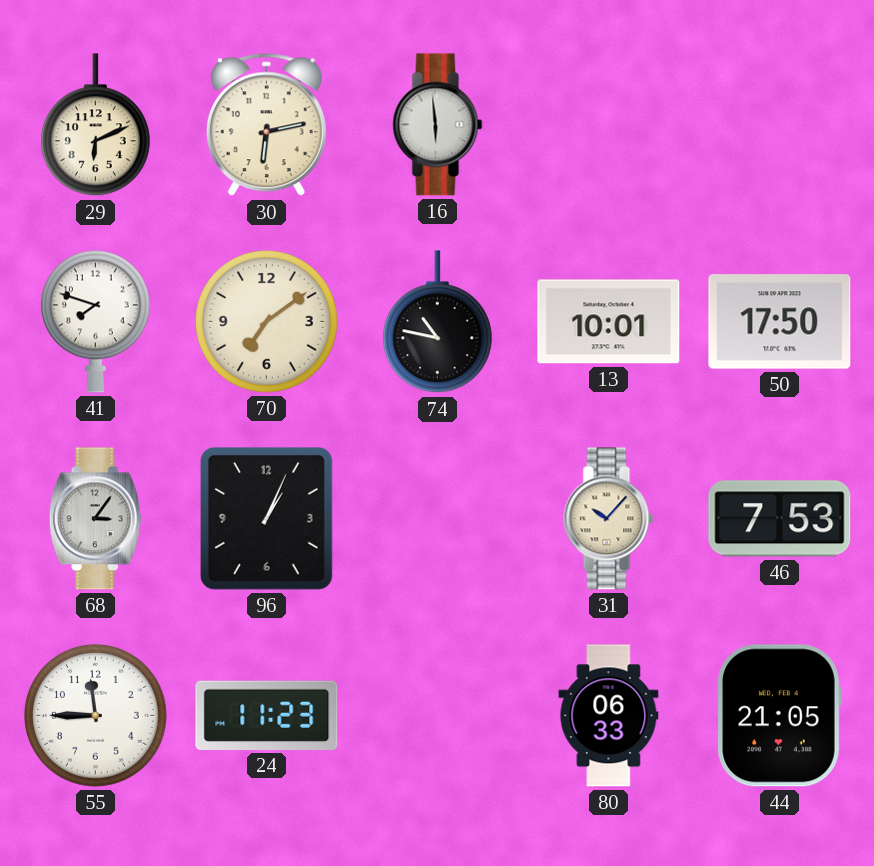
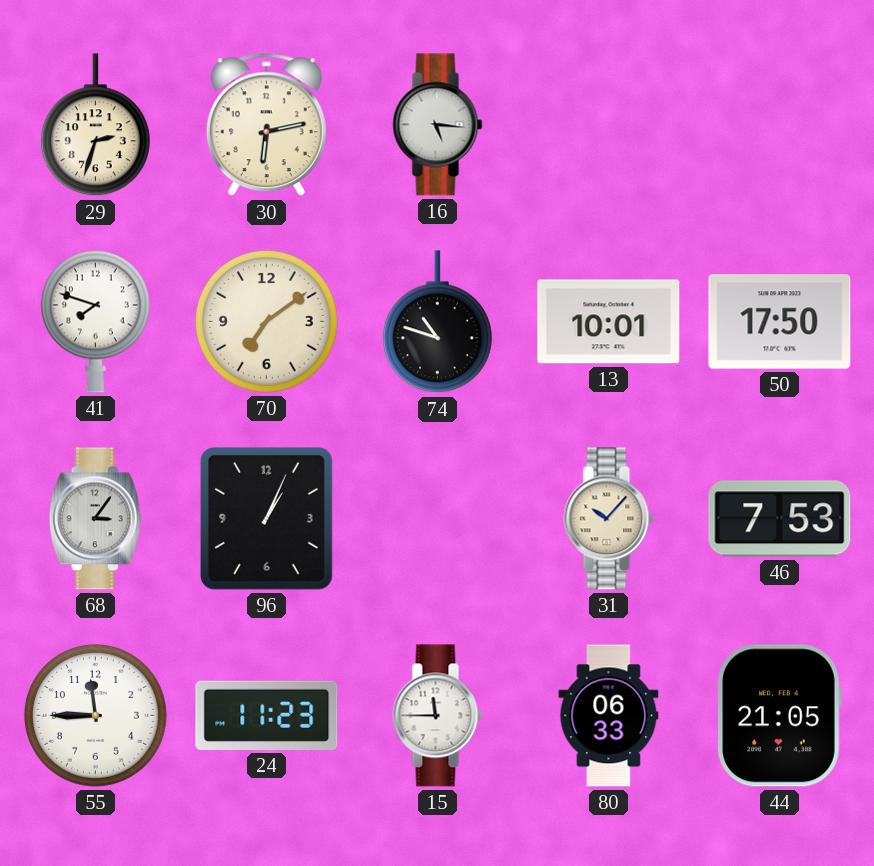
29: 6:11 -> 2:33 (95, 125)
16: 5:59 -> 5:16 (438, 125)
74: 10:47 -> 10:48 (437, 322)
15: none -> 11:45 (438, 716)
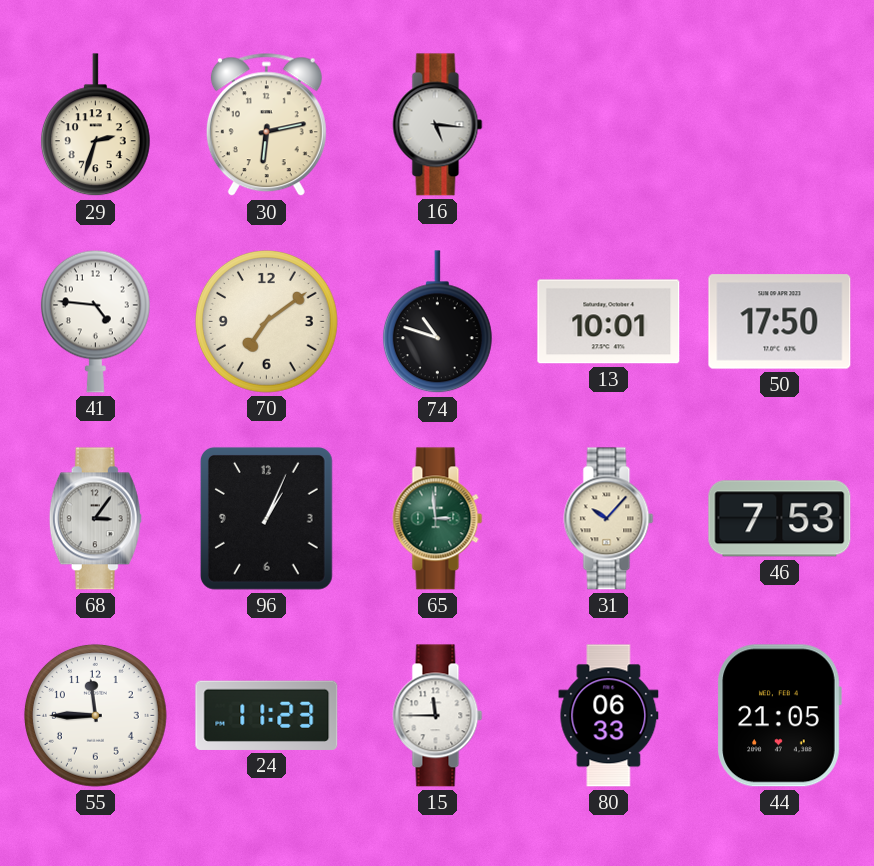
41: 7:48 -> 4:46 (95, 321)
65: none -> 2:59 (438, 519)
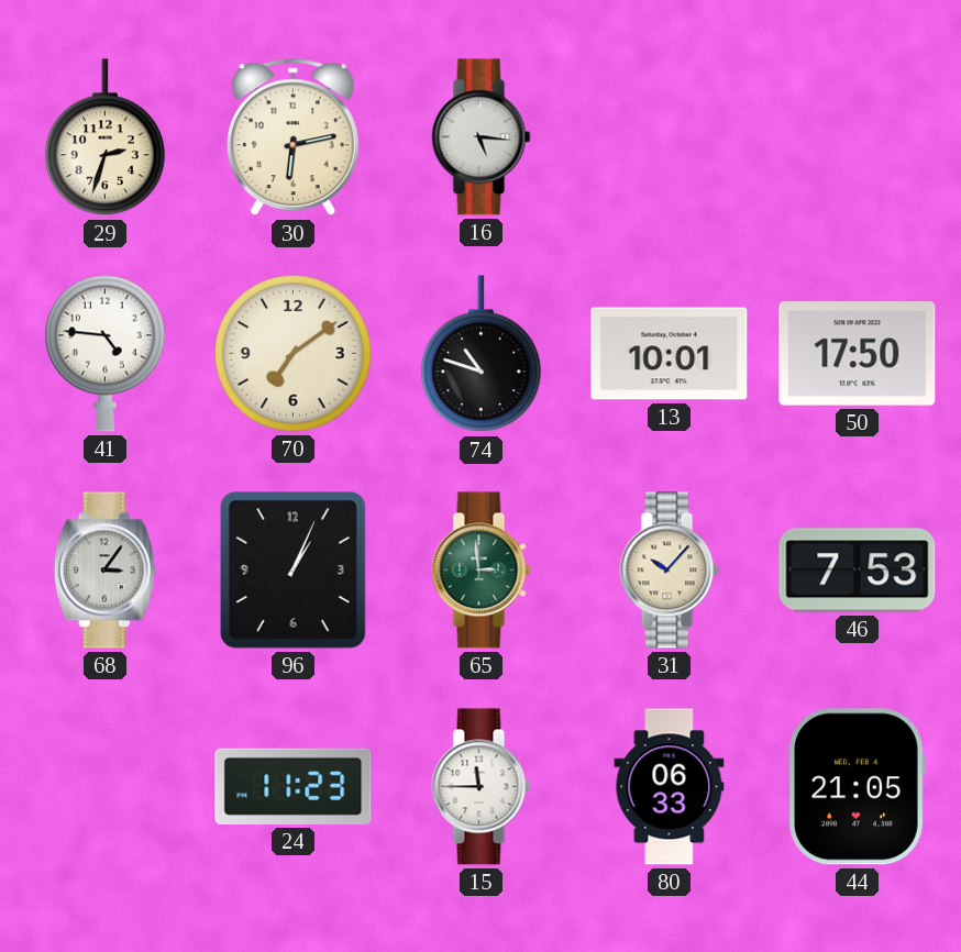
55: 11:45 -> none (95, 715)
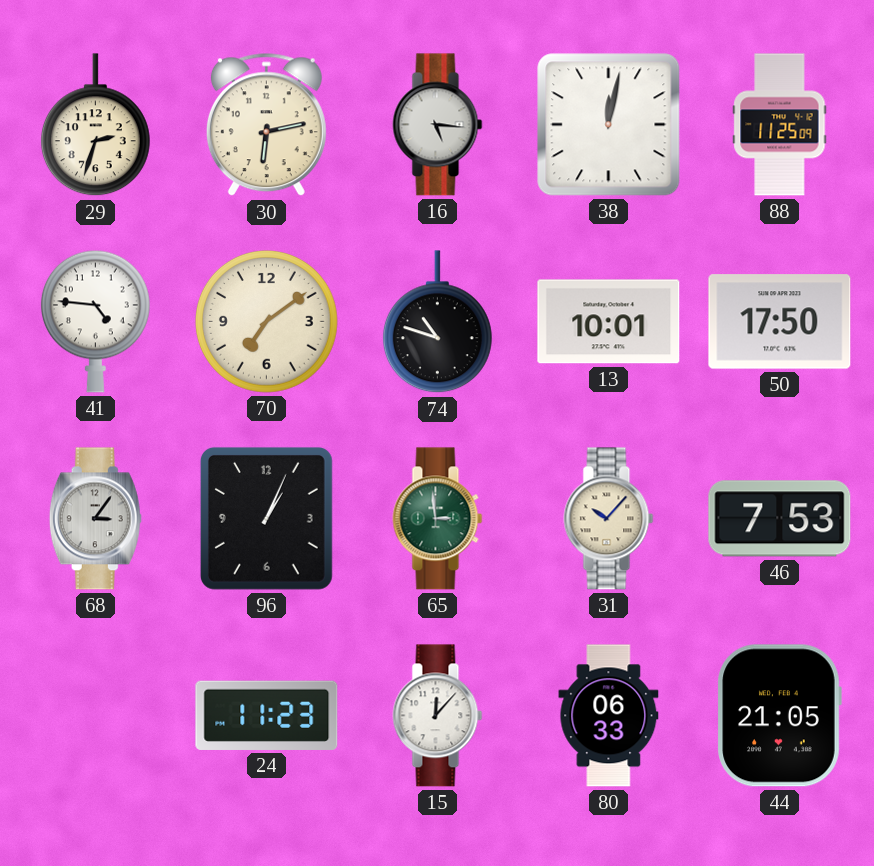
38: none -> 12:02 (609, 125)
88: none -> 11:25 (780, 125)
15: 11:45 -> 12:07 (438, 716)
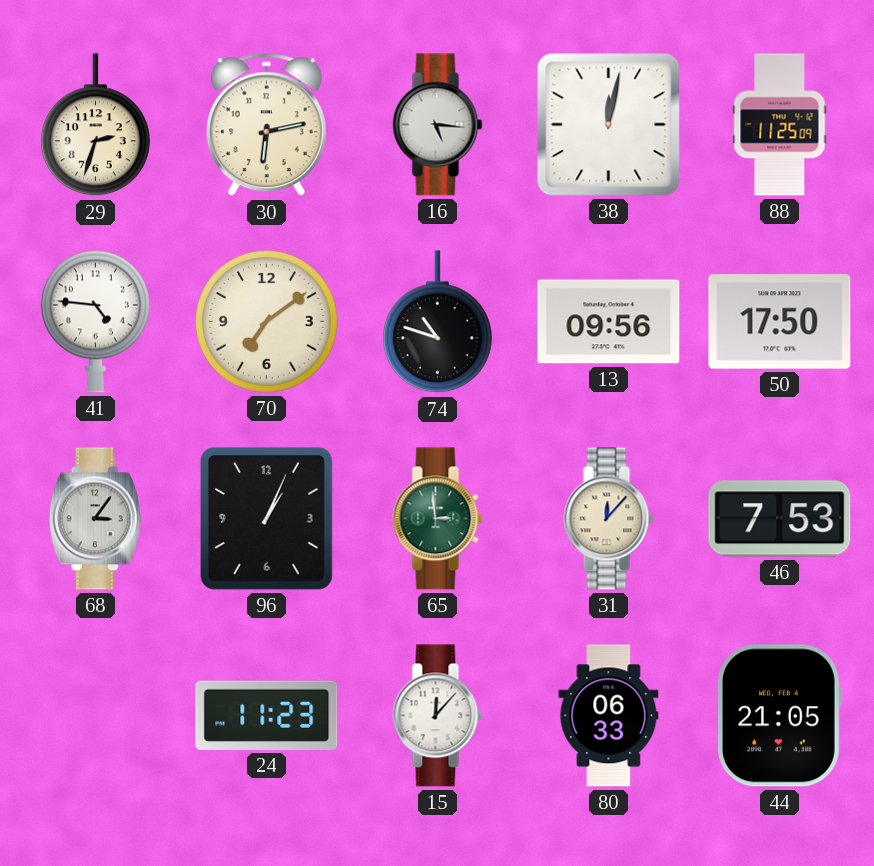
13: 10:01 -> 09:56 (609, 322)
31: 10:07 -> 12:07 (609, 519)
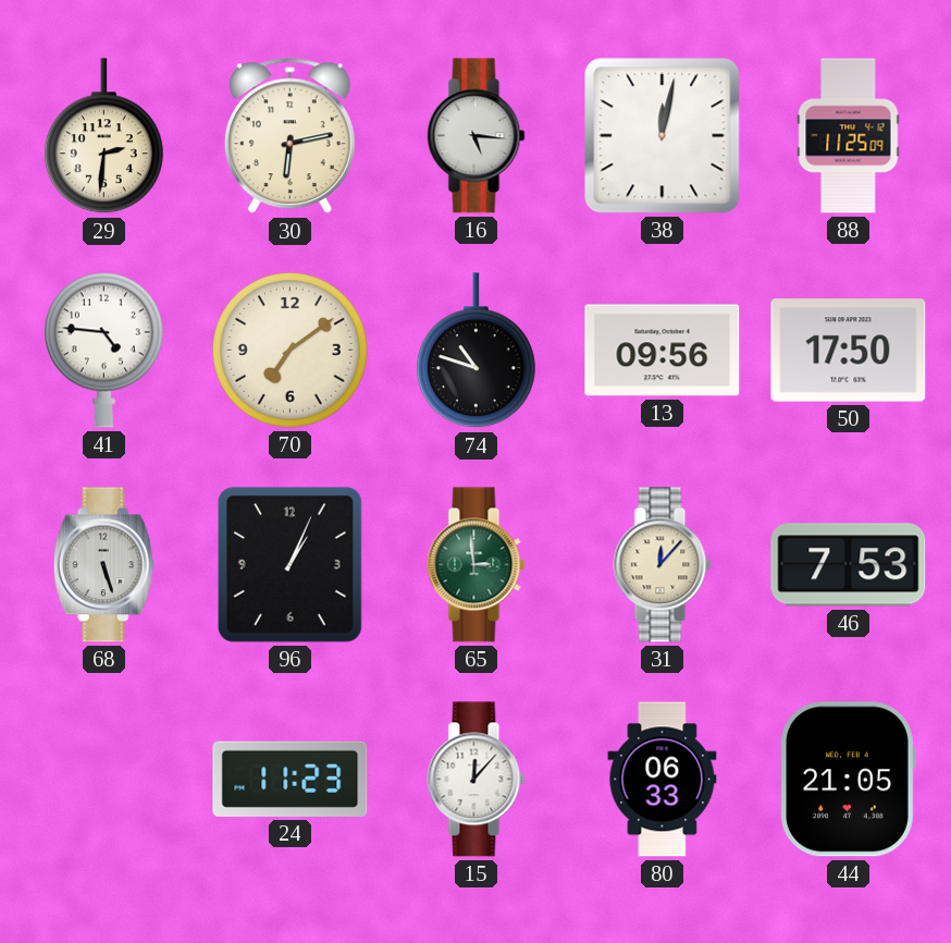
29: 2:33 -> 2:31 (103, 136)
68: 3:06 -> 5:27 (103, 565)
